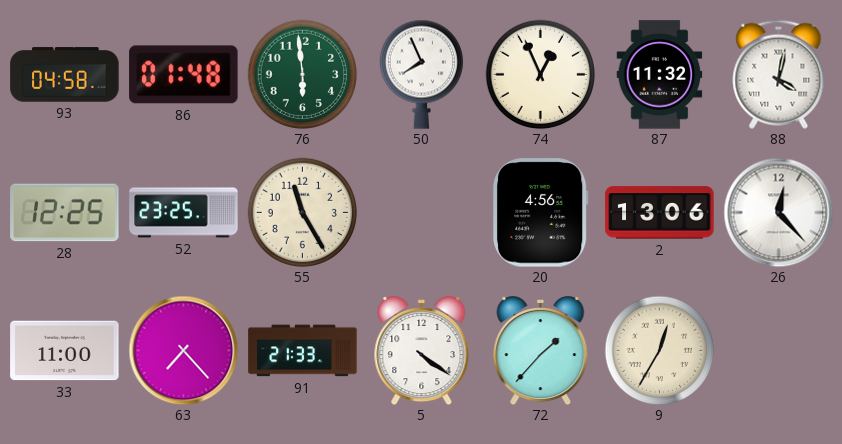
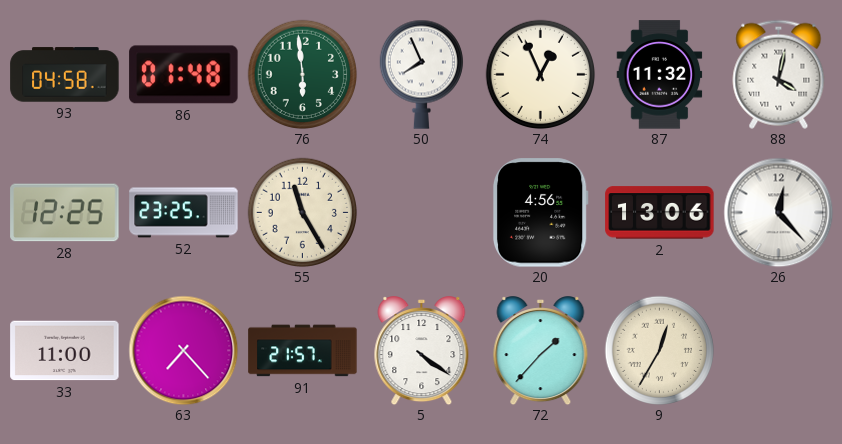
91: 21:33 -> 21:57 (303, 351)
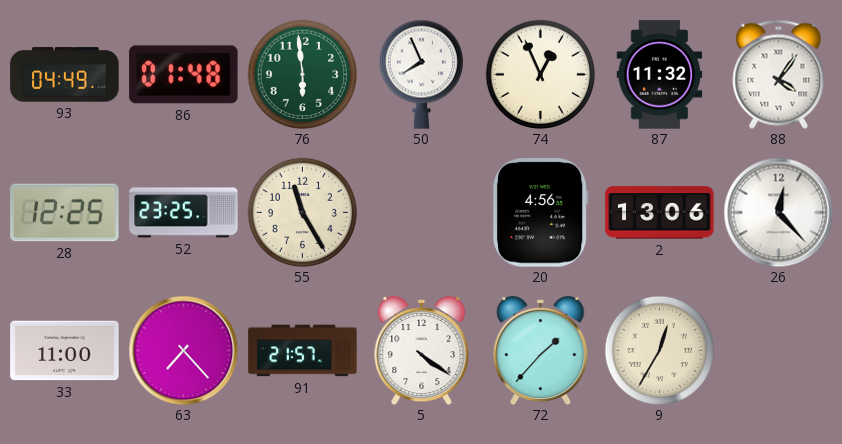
93: 04:58 -> 04:49 (65, 75)
88: 4:02 -> 4:06 (779, 74)
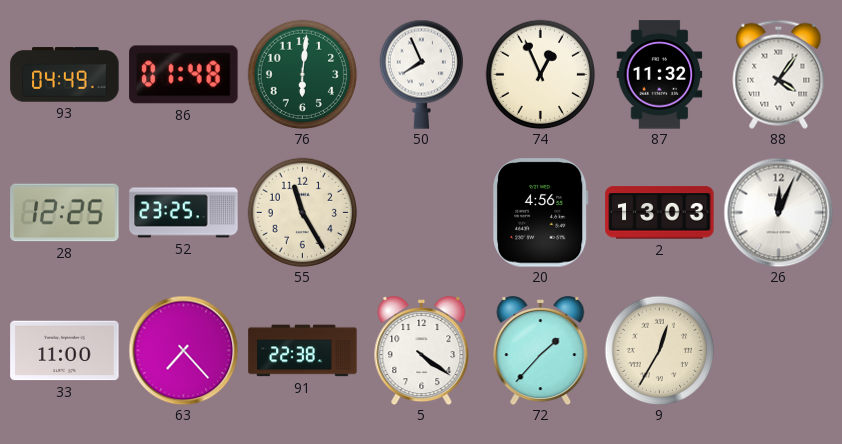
76: 5:59 -> 6:01 (302, 74)
2: 13:06 -> 13:03 (660, 213)
26: 12:23 -> 12:04 (778, 212)
91: 21:57 -> 22:38 (303, 351)
